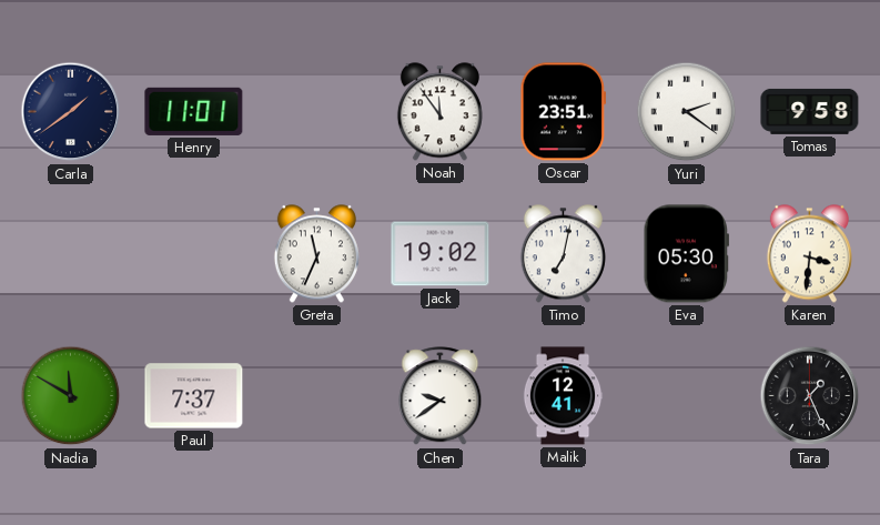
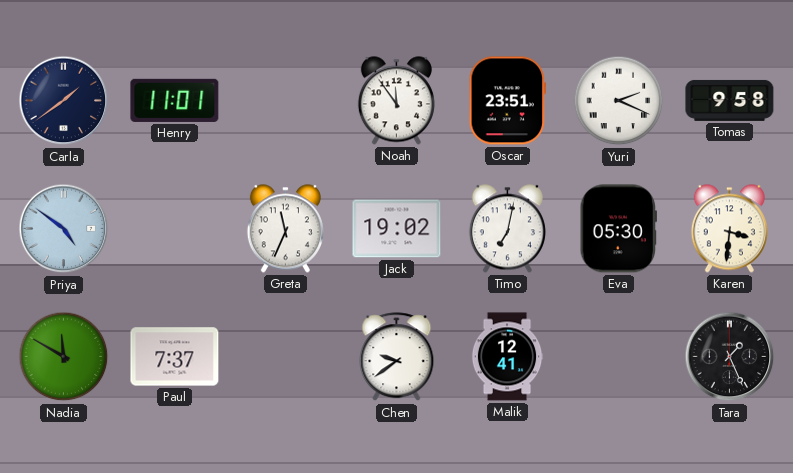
Yuri: 2:21 -> 2:19 (619, 101)
Priya: none -> 4:51 (64, 229)
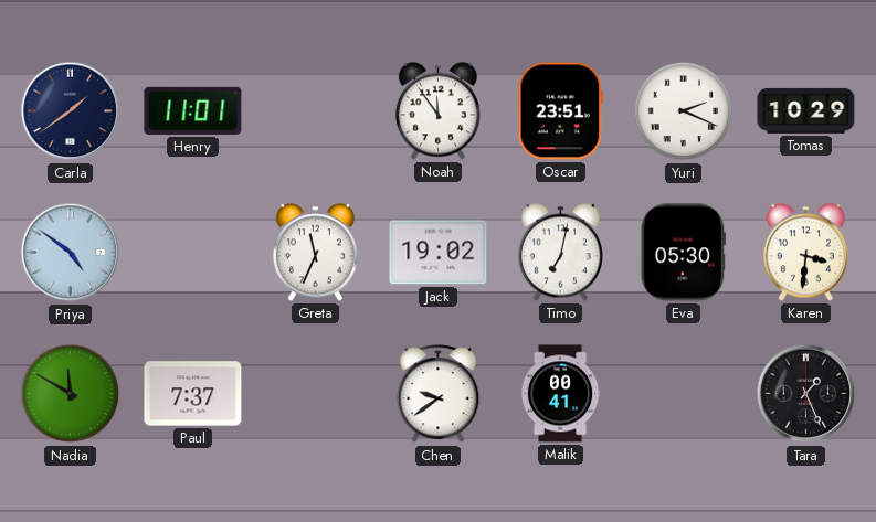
Tomas: 9:58 -> 10:29 (806, 110)
Malik: 12:41 -> 00:41 (560, 394)
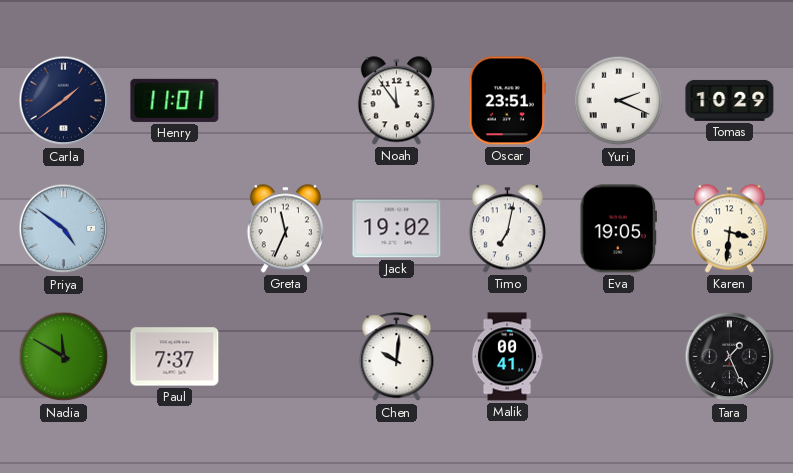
Eva: 05:30 -> 19:05 (618, 229)
Chen: 9:39 -> 10:01 (397, 357)
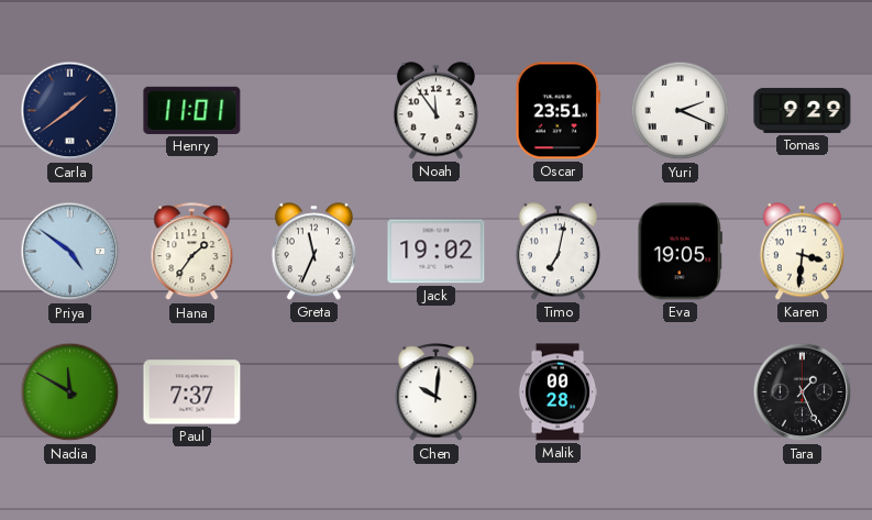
Tomas: 10:29 -> 9:29 (803, 110)
Hana: none -> 1:36 (192, 252)
Malik: 00:41 -> 00:28 (558, 392)
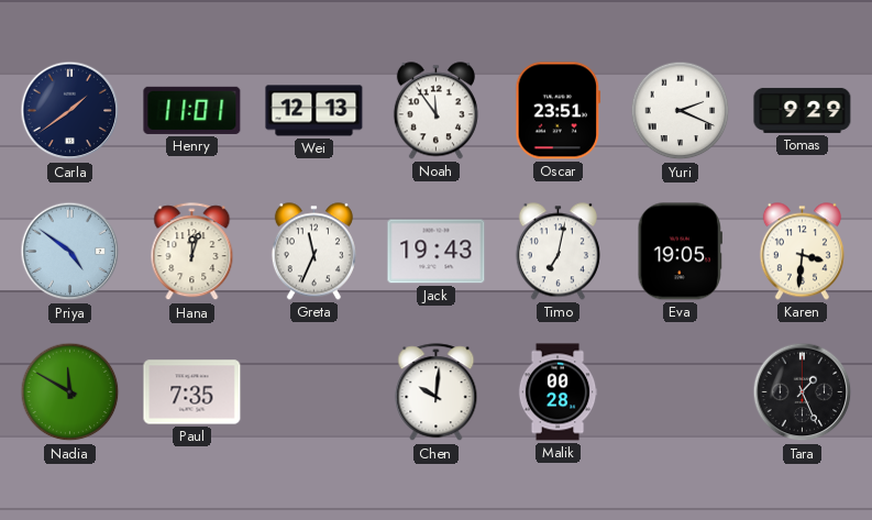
Wei: none -> 12:13 (314, 111)
Hana: 1:36 -> 12:03 (192, 252)
Jack: 19:02 -> 19:43 (437, 252)
Paul: 7:37 -> 7:35 (192, 392)
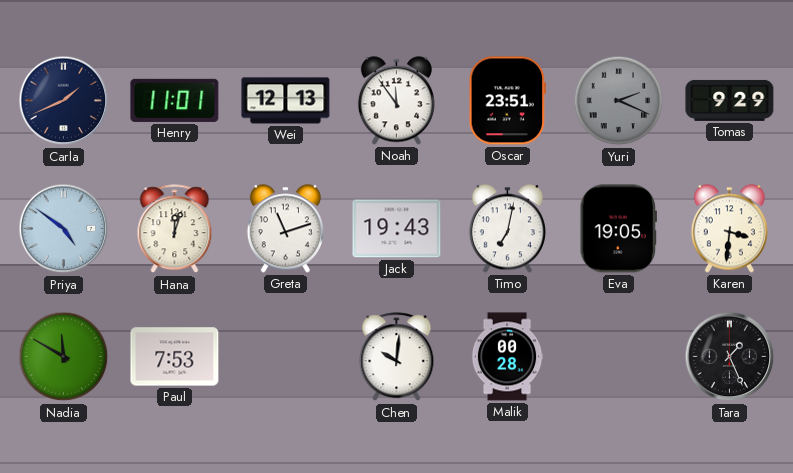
Carla: 1:39 -> 1:41 (64, 101)
Yuri dial: white -> grey (619, 101)
Greta: 11:34 -> 11:12 (285, 229)
Paul: 7:35 -> 7:53 (175, 357)
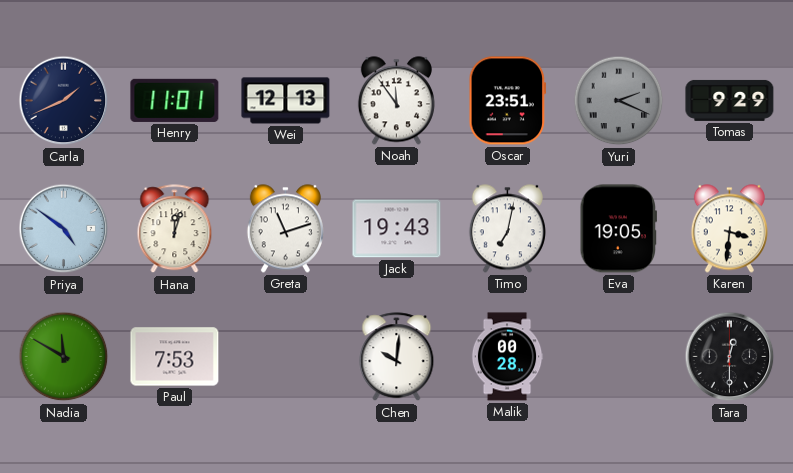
Tara: 1:26 -> 12:30 (730, 357)
